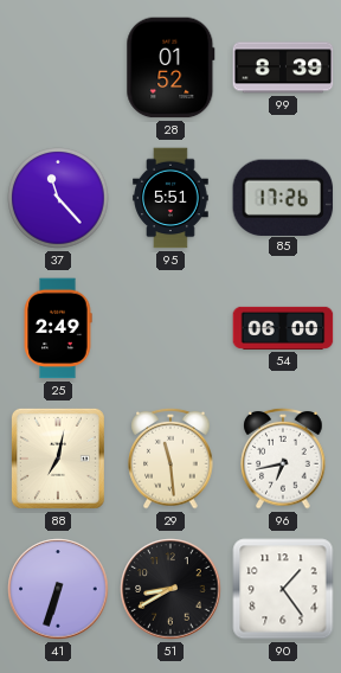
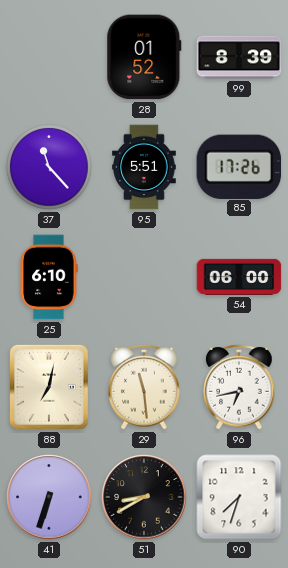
25: 2:49 -> 6:10 (49, 277)
90: 1:24 -> 7:33 (239, 497)
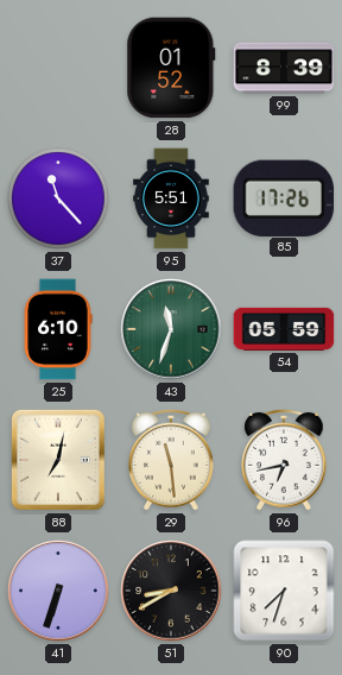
43: none -> 11:33 (171, 329)
54: 06:00 -> 05:59 (284, 329)
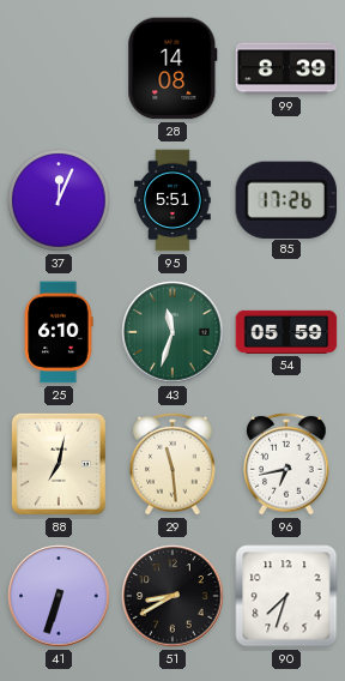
28: 01:52 -> 14:08 (172, 68)
37: 11:23 -> 12:04 (59, 200)
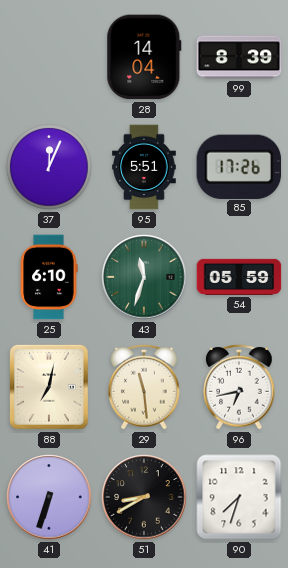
28: 14:08 -> 14:04 (144, 57)
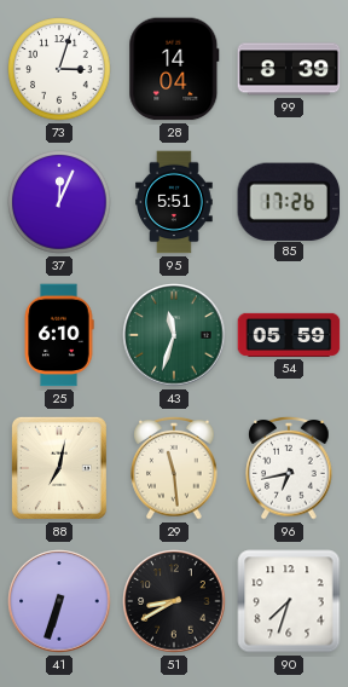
73: none -> 3:03 (59, 69)
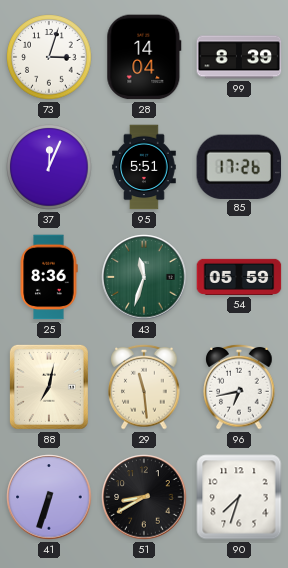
25: 6:10 -> 8:36 (49, 277)
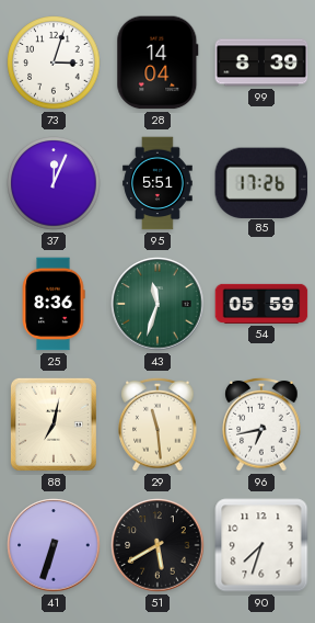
51: 8:40 -> 5:40 (157, 545)
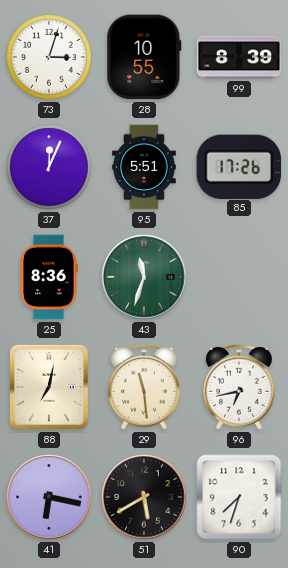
28: 14:04 -> 10:55 (144, 57)
54: 05:59 -> none (261, 304)
41: 6:33 -> 6:17 (49, 497)
